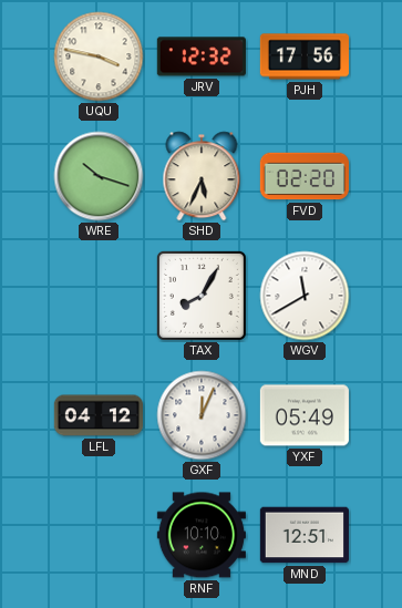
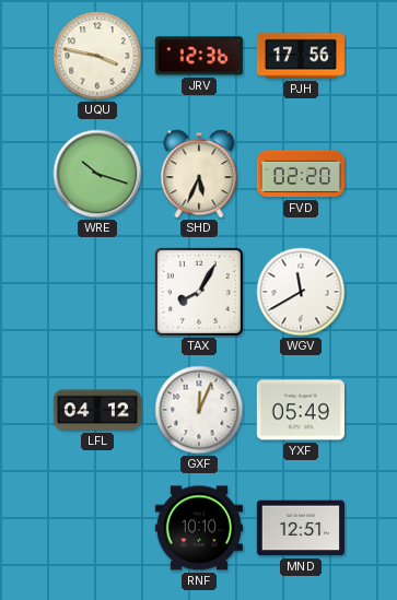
JRV: 12:32 -> 12:36 (199, 56)
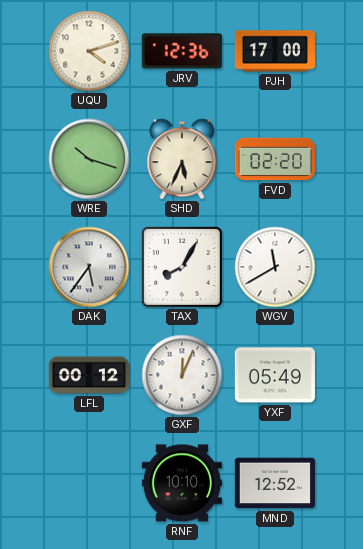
UQU: 3:47 -> 4:12 (89, 51)
PJH: 17:56 -> 17:00 (275, 51)
DAK: none -> 5:36 (89, 267)
LFL: 04:12 -> 00:12 (89, 375)
MND: 12:51 -> 12:52 (275, 483)
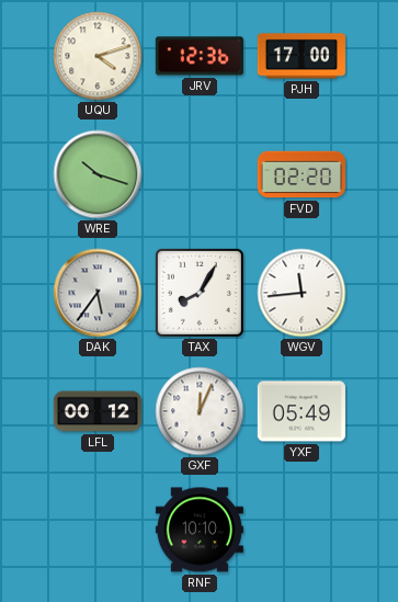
SHD: 5:34 -> none (182, 159)
WGV: 11:40 -> 11:44 (302, 293)
MND: 12:52 -> none (275, 483)
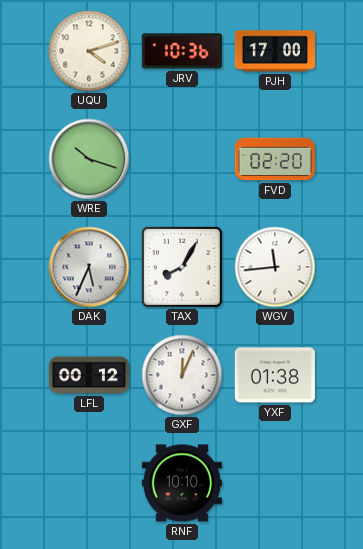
JRV: 12:36 -> 10:36 (182, 51)
DAK: 5:36 -> 5:34 (89, 267)
YXF: 05:49 -> 01:38 (275, 375)
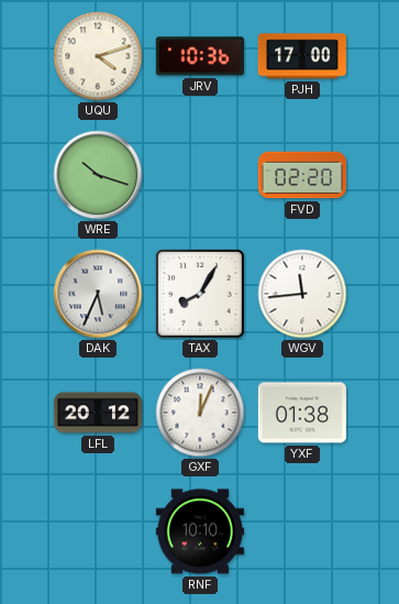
LFL: 00:12 -> 20:12 (98, 413)
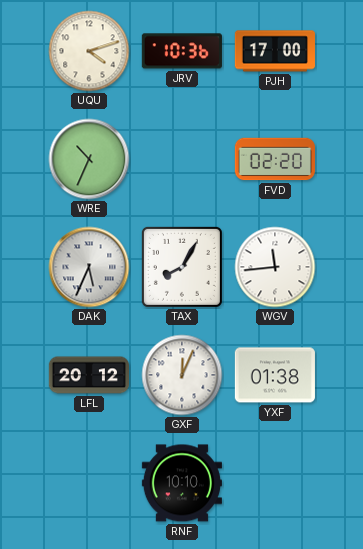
WRE: 10:18 -> 10:34 (89, 159)
